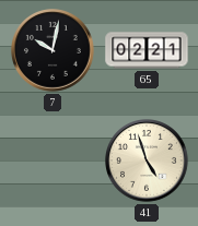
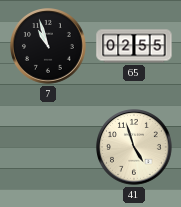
7: 10:02 -> 10:57 (49, 47)
65: 02:21 -> 02:55 (134, 46)
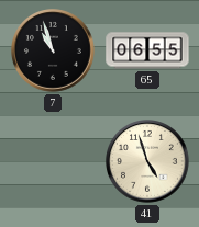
65: 02:55 -> 06:55 (147, 50)
